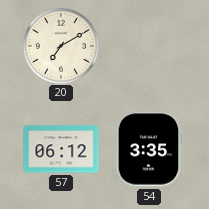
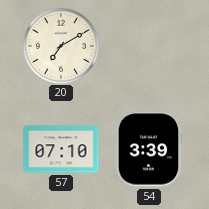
57: 06:12 -> 07:10 (61, 149)
54: 3:35 -> 3:39 (149, 149)
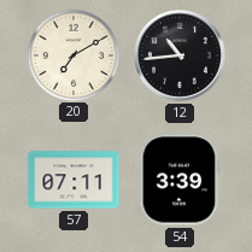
12: none -> 10:44 (181, 57)
57: 07:10 -> 07:11 (74, 180)
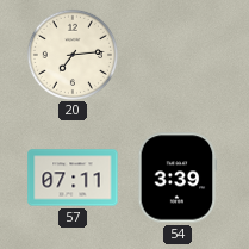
20: 7:10 -> 7:14 (71, 54)
12: 10:44 -> none (181, 57)
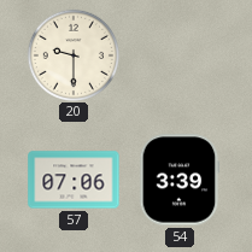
20: 7:14 -> 9:30 (72, 54)
57: 07:11 -> 07:06 (74, 180)
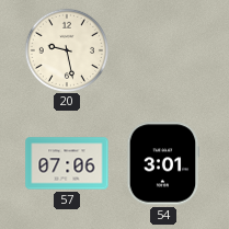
20: 9:30 -> 9:28 (66, 49)
54: 3:39 -> 3:01 (163, 163)
